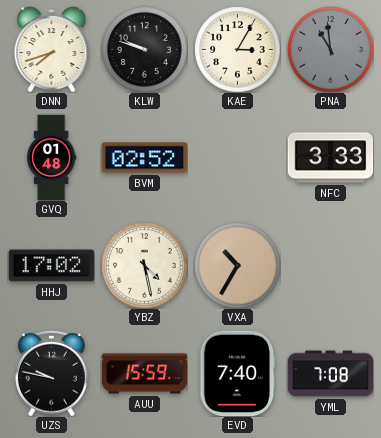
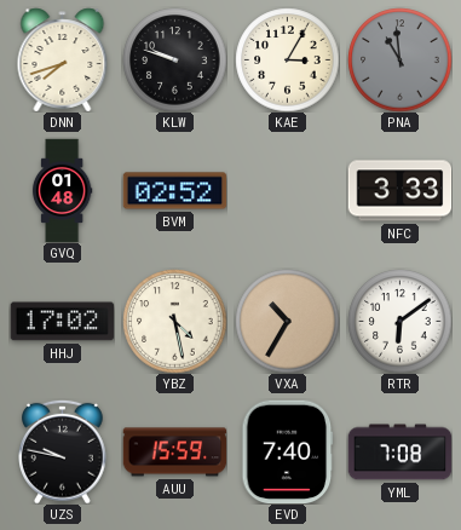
RTR: none -> 6:09 (399, 321)
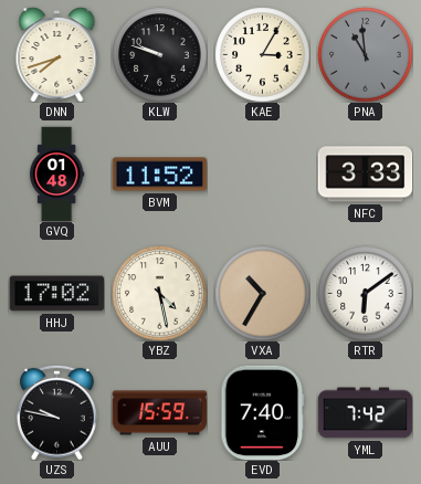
BVM: 02:52 -> 11:52 (159, 175)
YML: 7:08 -> 7:42 (365, 413)
